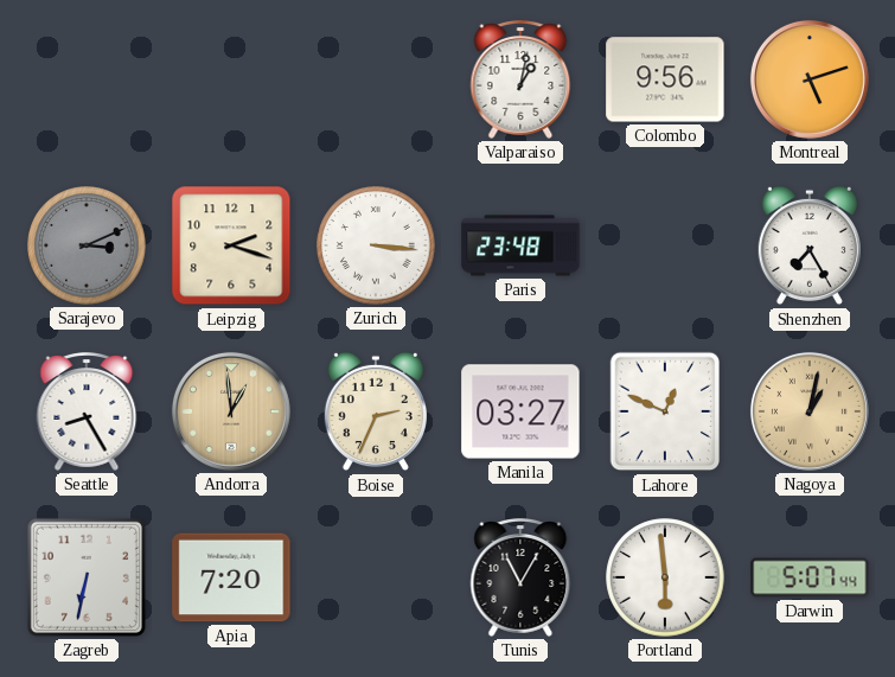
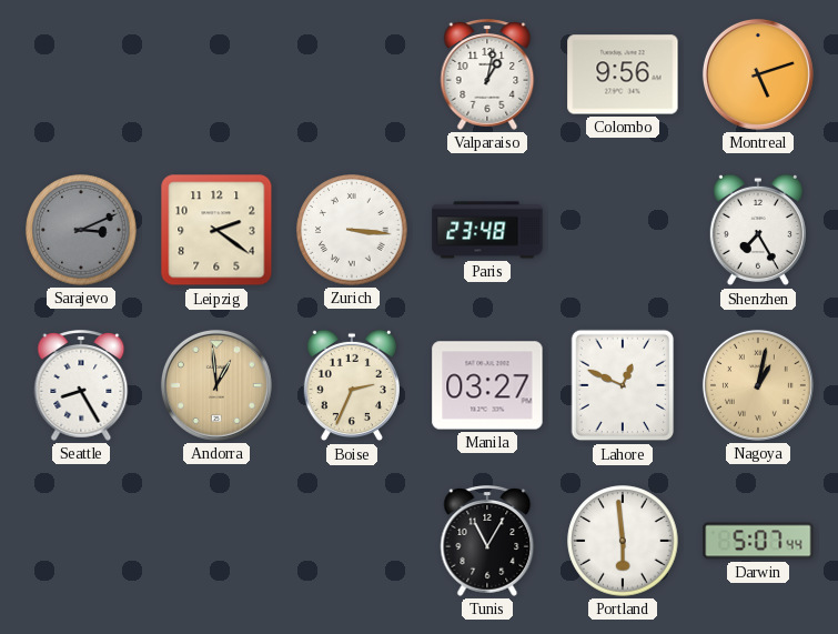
Leipzig: 2:18 -> 2:21 (216, 230)
Zagreb: 6:32 -> none (87, 577)
Apia: 7:20 -> none (231, 577)
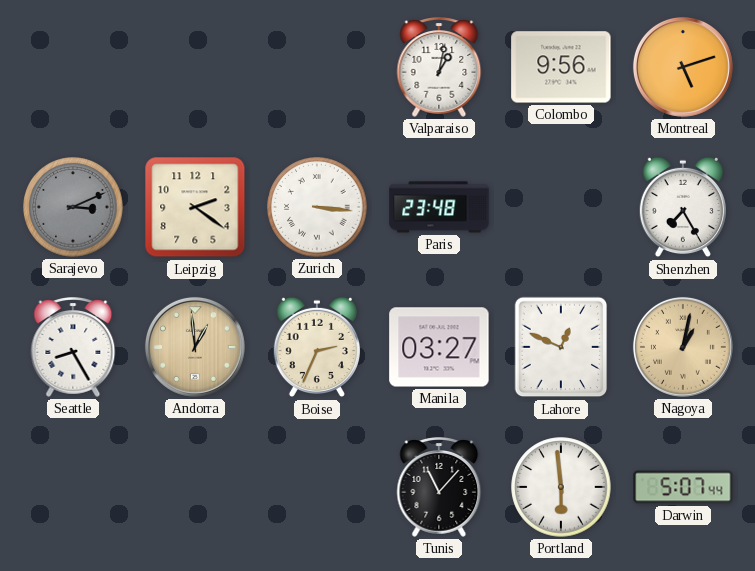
Tunis: 11:05 -> 11:07 (439, 487)
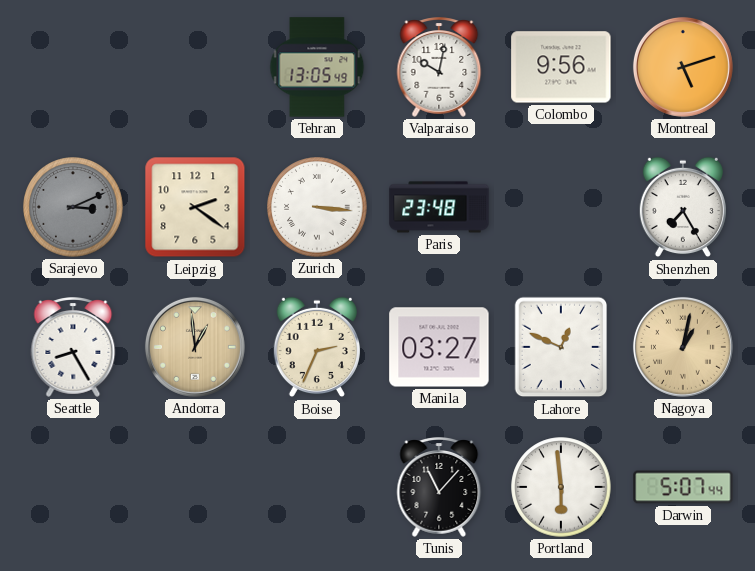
Tehran: none -> 13:05 (317, 67)
Valparaiso: 1:02 -> 10:02 (439, 67)
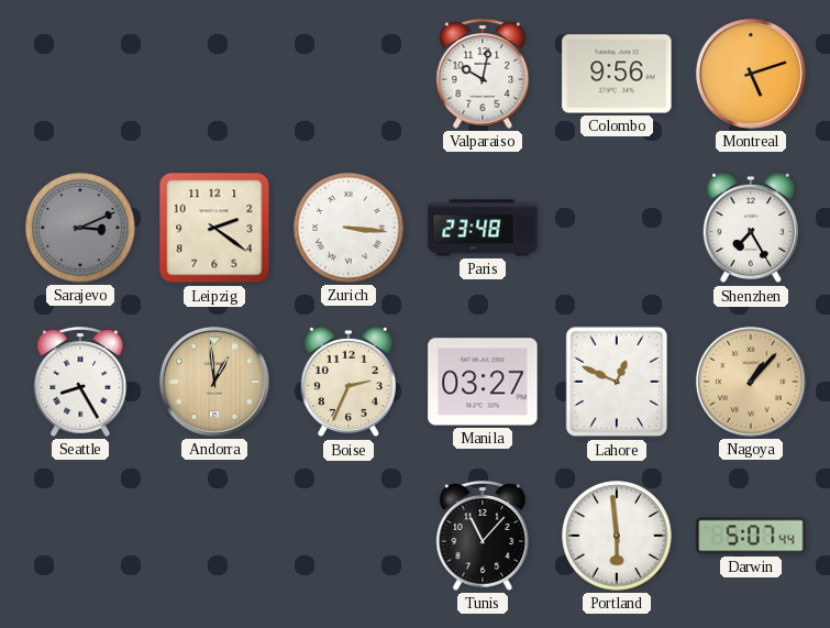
Tehran: 13:05 -> none (317, 67)
Nagoya: 1:02 -> 1:07 (751, 382)
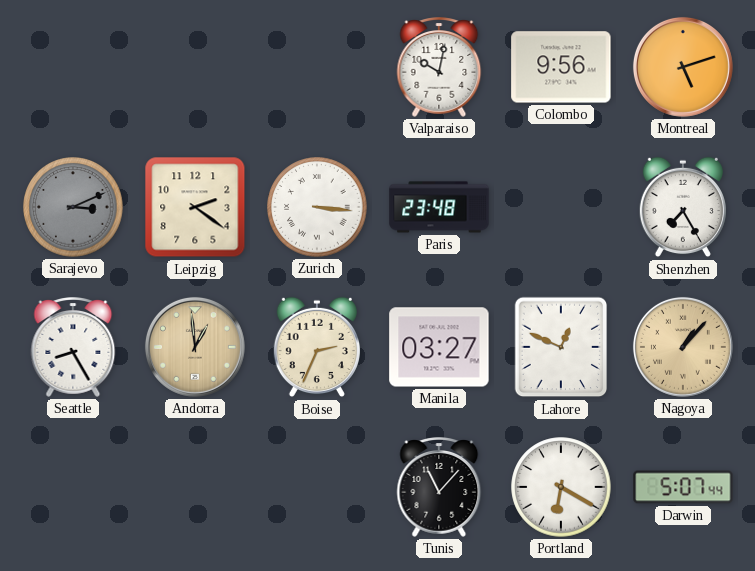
Portland: 5:59 -> 6:20 (561, 487)
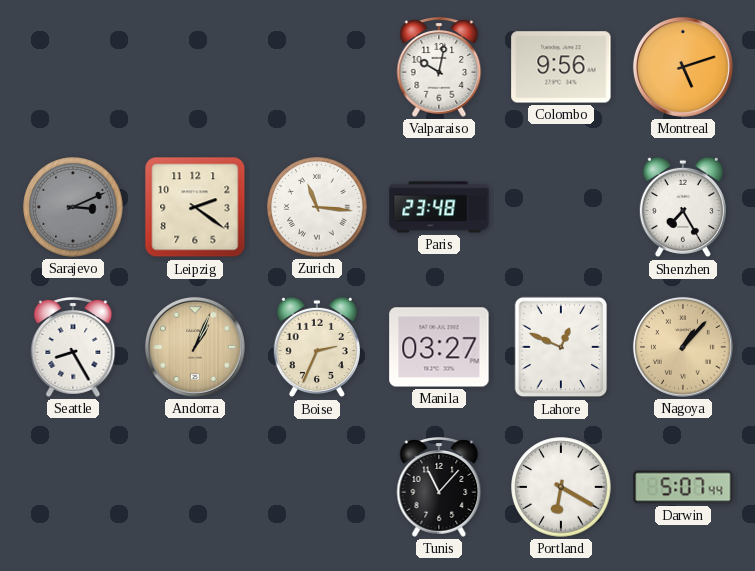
Zurich: 3:16 -> 11:16 (317, 207)
Andorra: 12:59 -> 1:04 (195, 347)
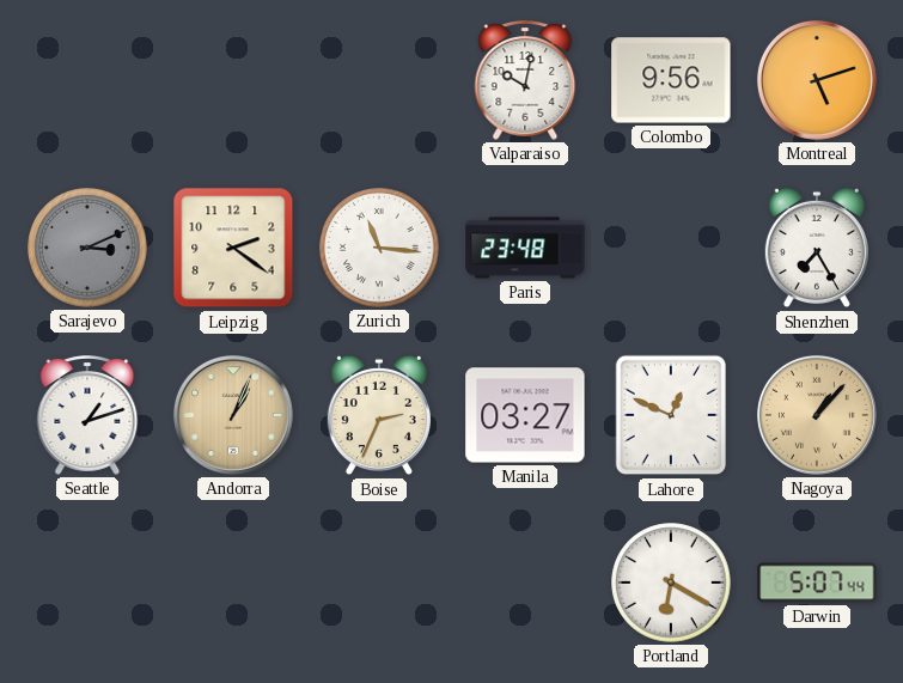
Seattle: 8:25 -> 1:12 (87, 415)
Tunis: 11:07 -> none (439, 487)
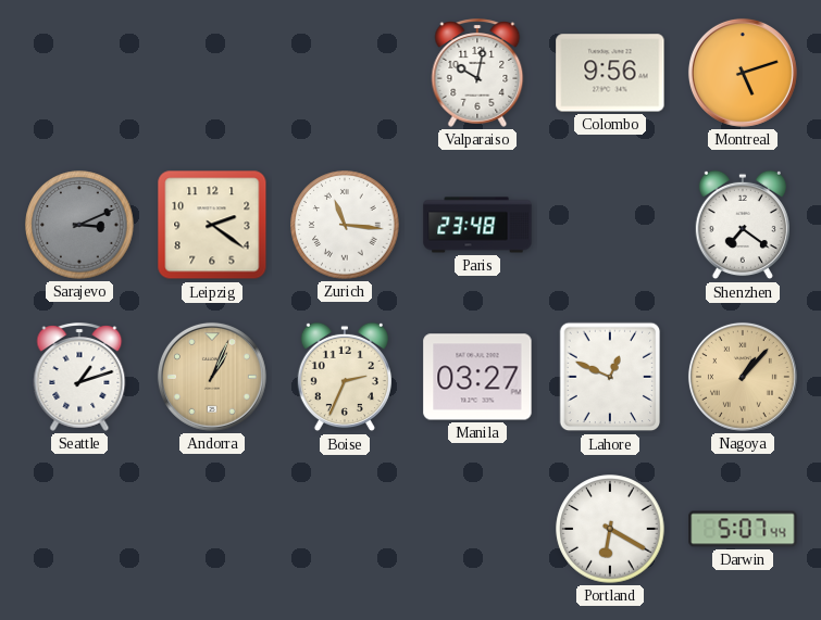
Shenzhen: 7:25 -> 7:21 (743, 225)
